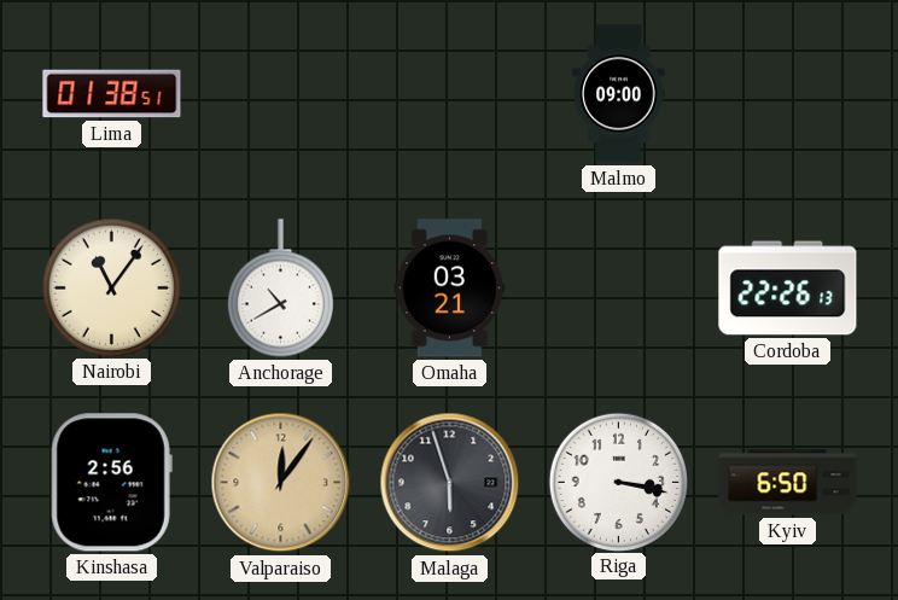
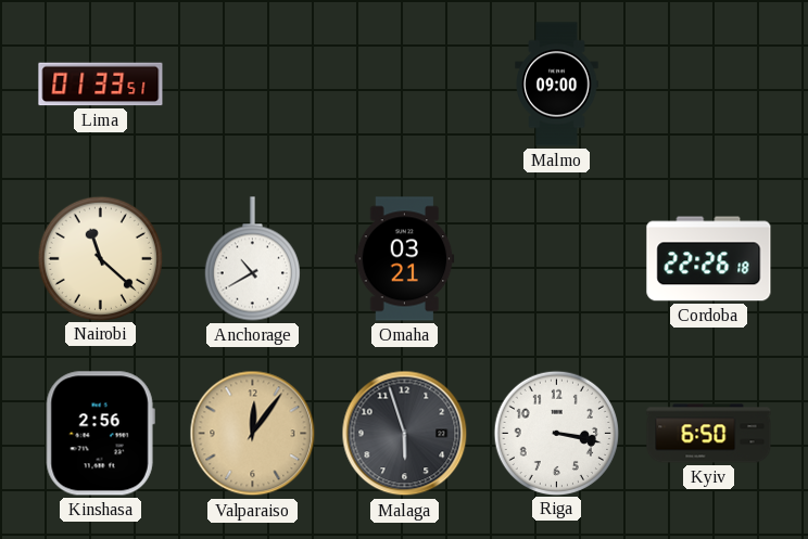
Lima: 01:38 -> 01:33 (101, 85)
Nairobi: 11:06 -> 11:22 (100, 258)
Cordoba: 22:26:13 -> 22:26:18 (709, 259)
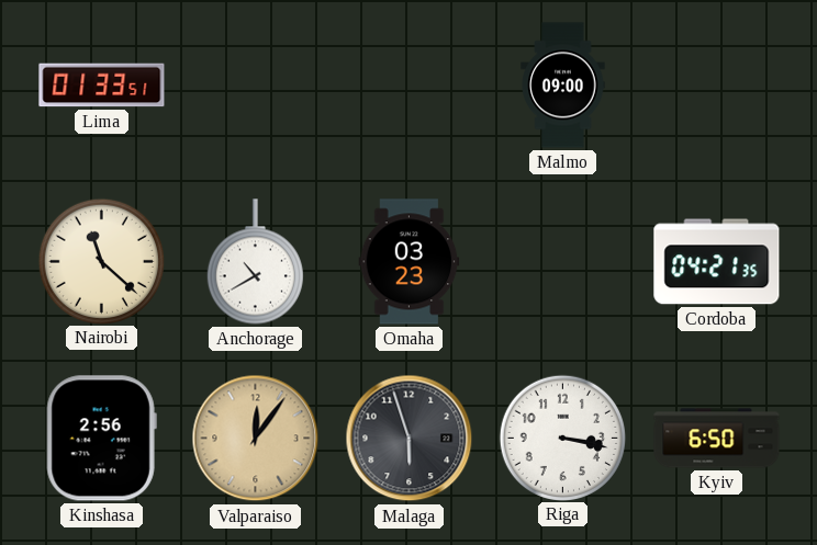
Omaha: 03:21 -> 03:23 (410, 262)
Cordoba: 22:26 -> 04:21 (717, 262)
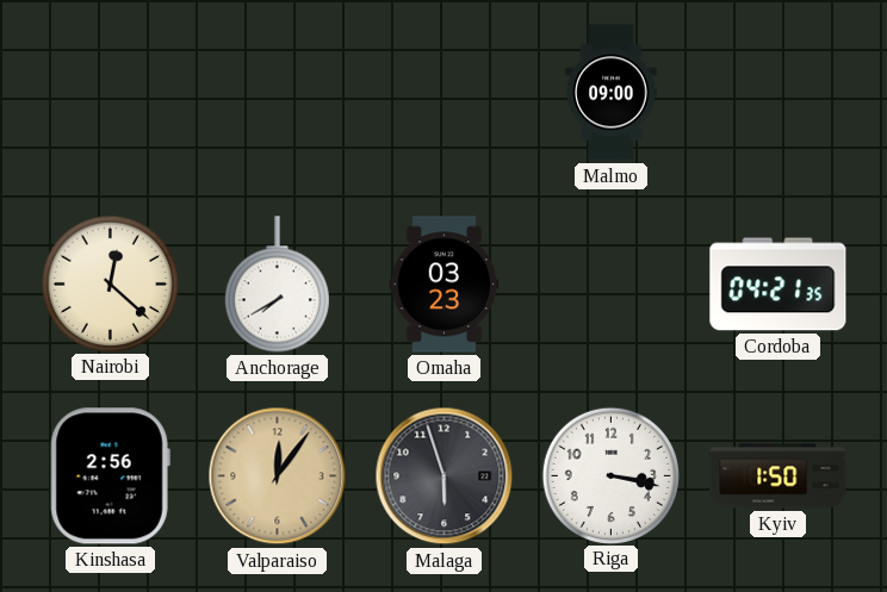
Lima: 01:33 -> none (102, 86)
Nairobi: 11:22 -> 12:22 (110, 283)
Anchorage: 10:40 -> 7:40 (277, 285)
Kyiv: 6:50 -> 1:50 (779, 476)
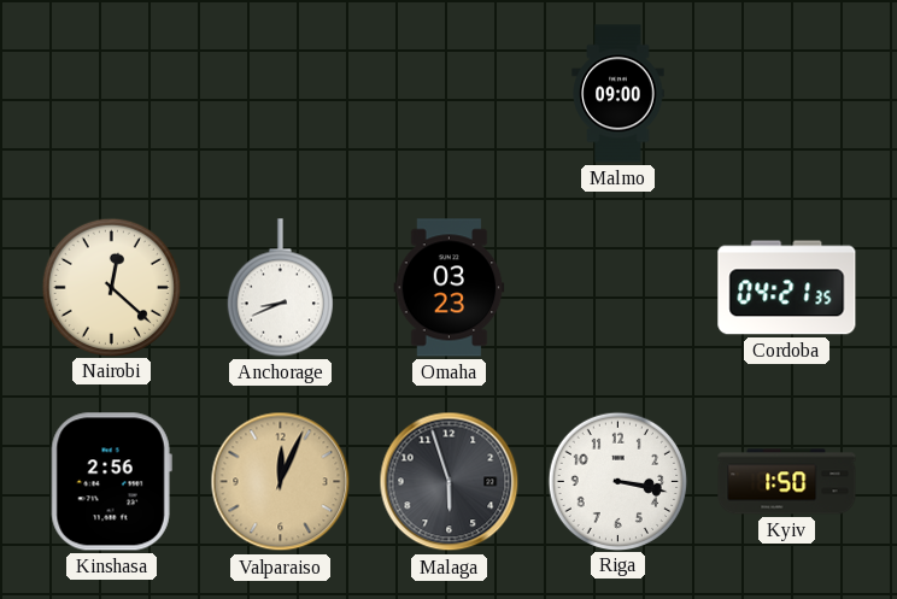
Anchorage: 7:40 -> 8:41 (280, 288)
Valparaiso: 12:06 -> 12:04 (281, 482)
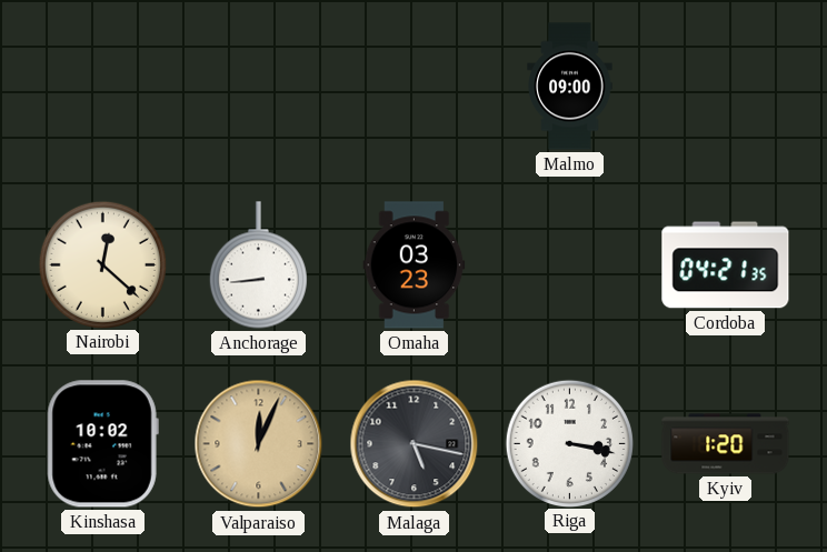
Anchorage: 8:41 -> 8:44 (258, 265)
Kinshasa: 2:56 -> 10:02 (102, 444)
Malaga: 5:57 -> 5:17 (415, 444)
Kyiv: 1:50 -> 1:20 (726, 444)
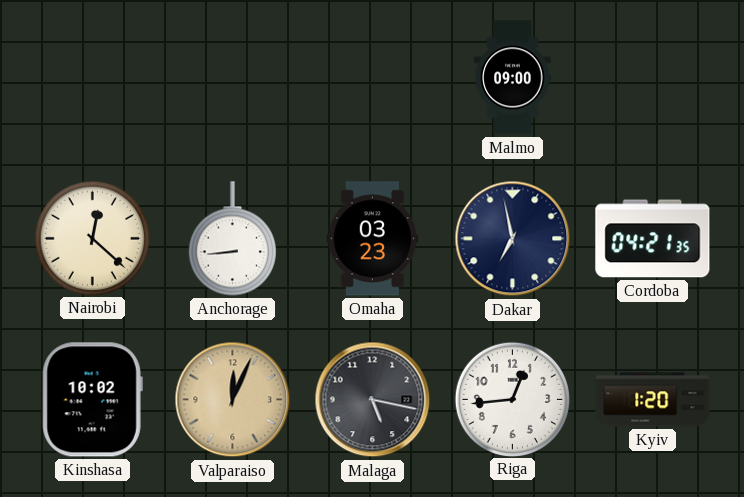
Dakar: none -> 6:58 (513, 239)
Riga: 3:17 -> 12:44 (512, 399)
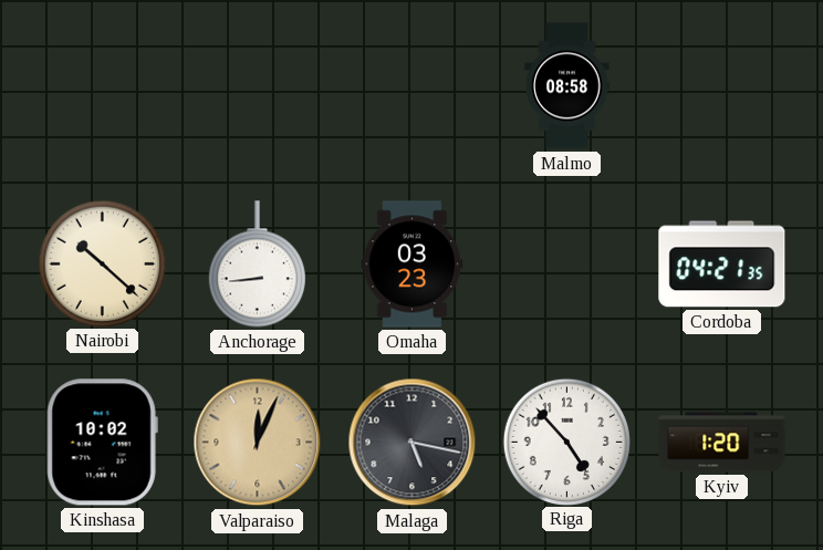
Malmo: 09:00 -> 08:58 (567, 86)
Nairobi: 12:22 -> 10:22 (102, 263)
Dakar: 6:58 -> none (513, 239)
Riga: 12:44 -> 4:53 (566, 442)
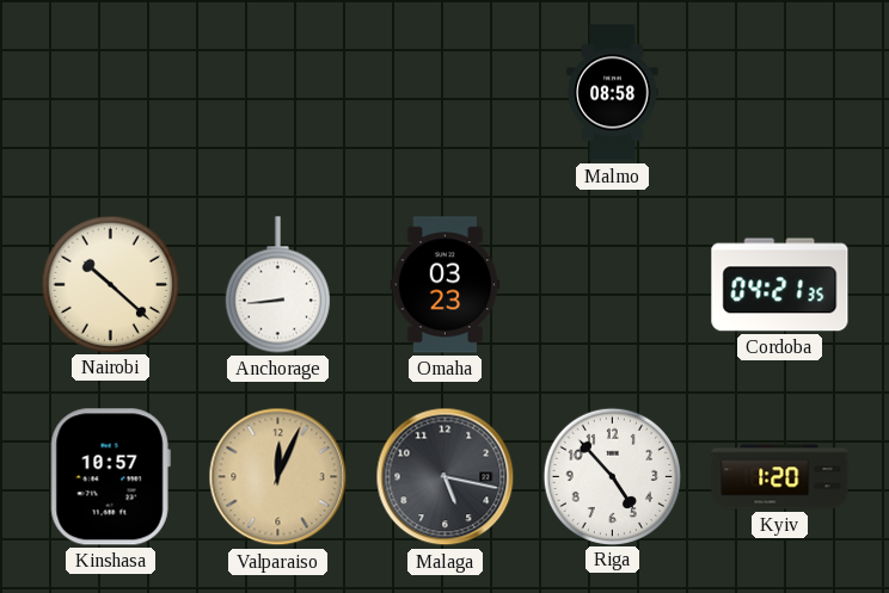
Kinshasa: 10:02 -> 10:57 (110, 477)
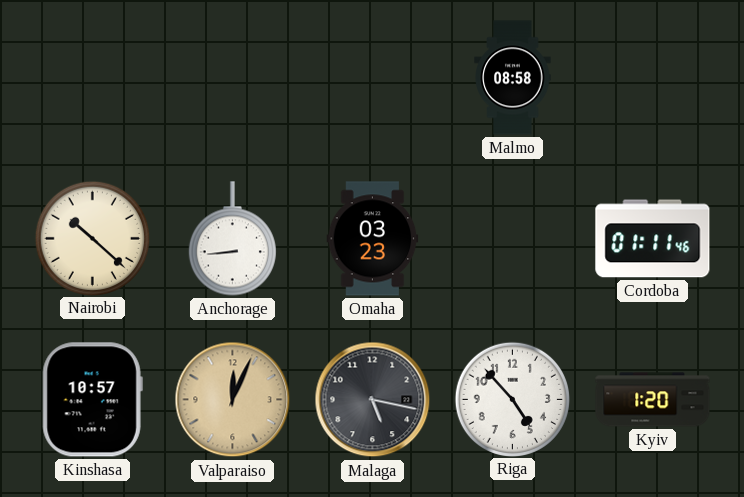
Cordoba: 04:21 -> 01:11 (653, 239)
